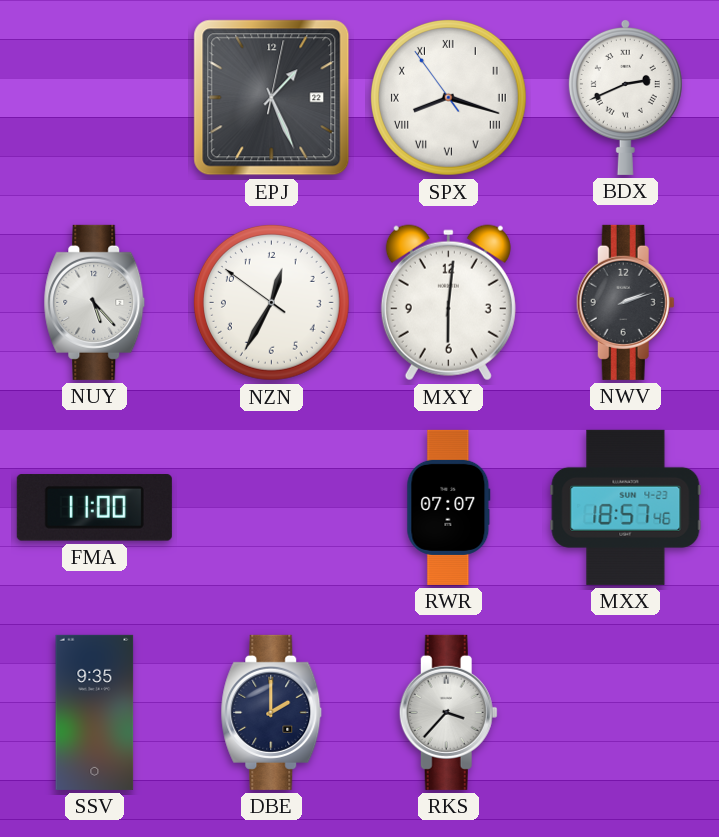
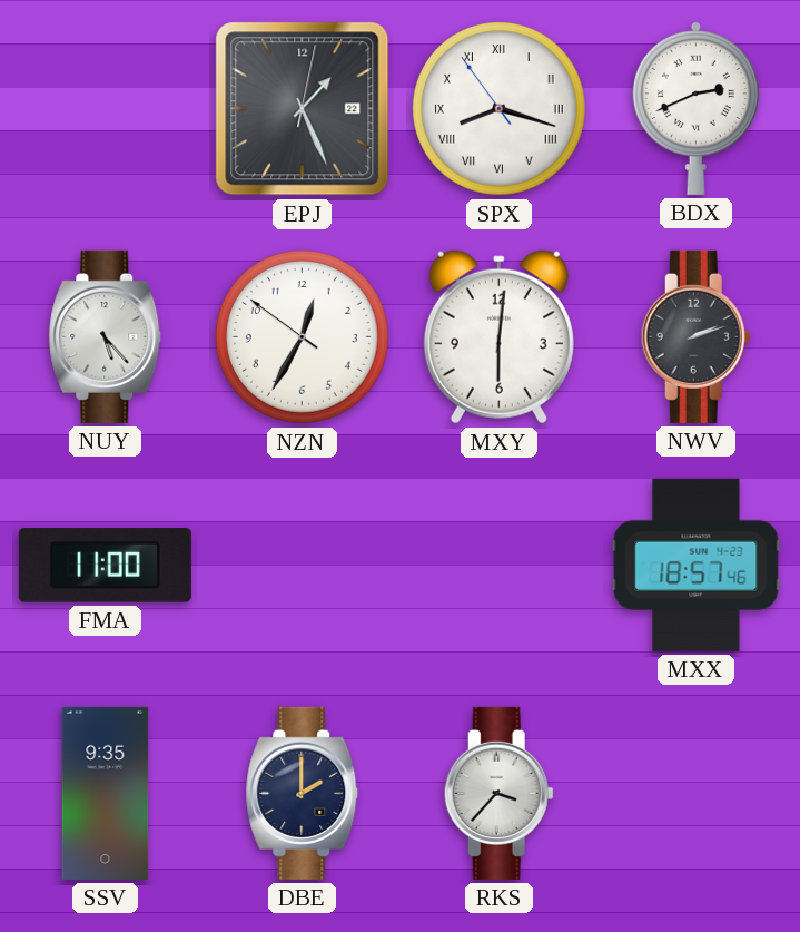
RWR: 07:07 -> none (449, 507)
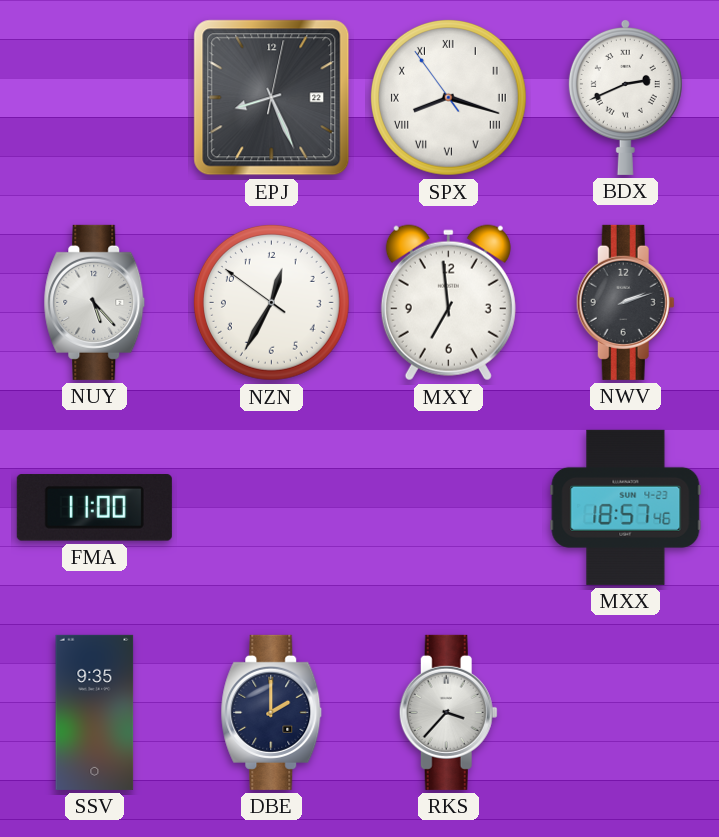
EPJ: 1:26 -> 8:26 (272, 98)
MXY: 6:01 -> 6:59 (448, 303)
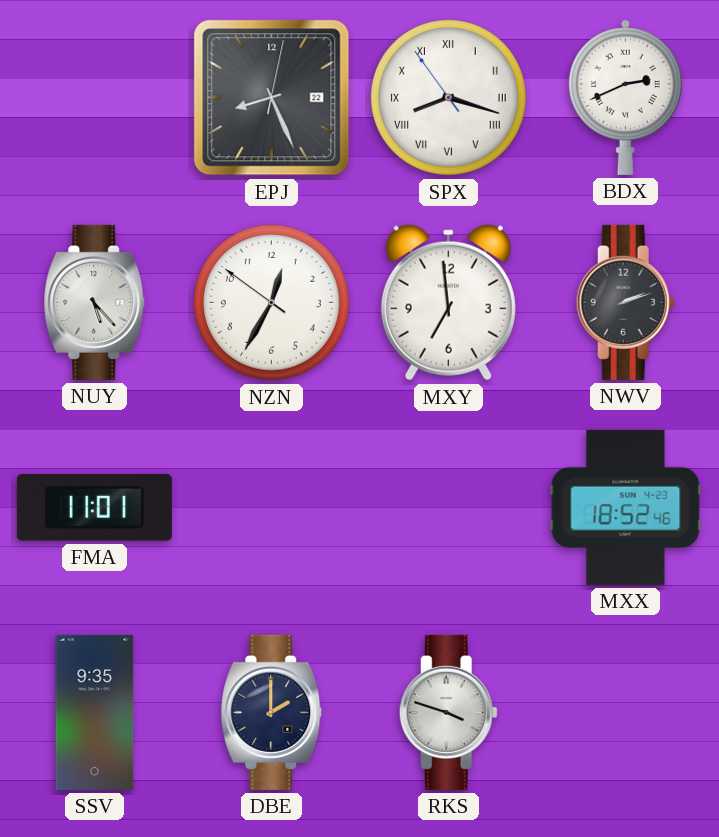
FMA: 11:00 -> 11:01 (94, 508)
MXX: 18:57 -> 18:52 (626, 507)
RKS: 3:37 -> 3:48 (448, 712)
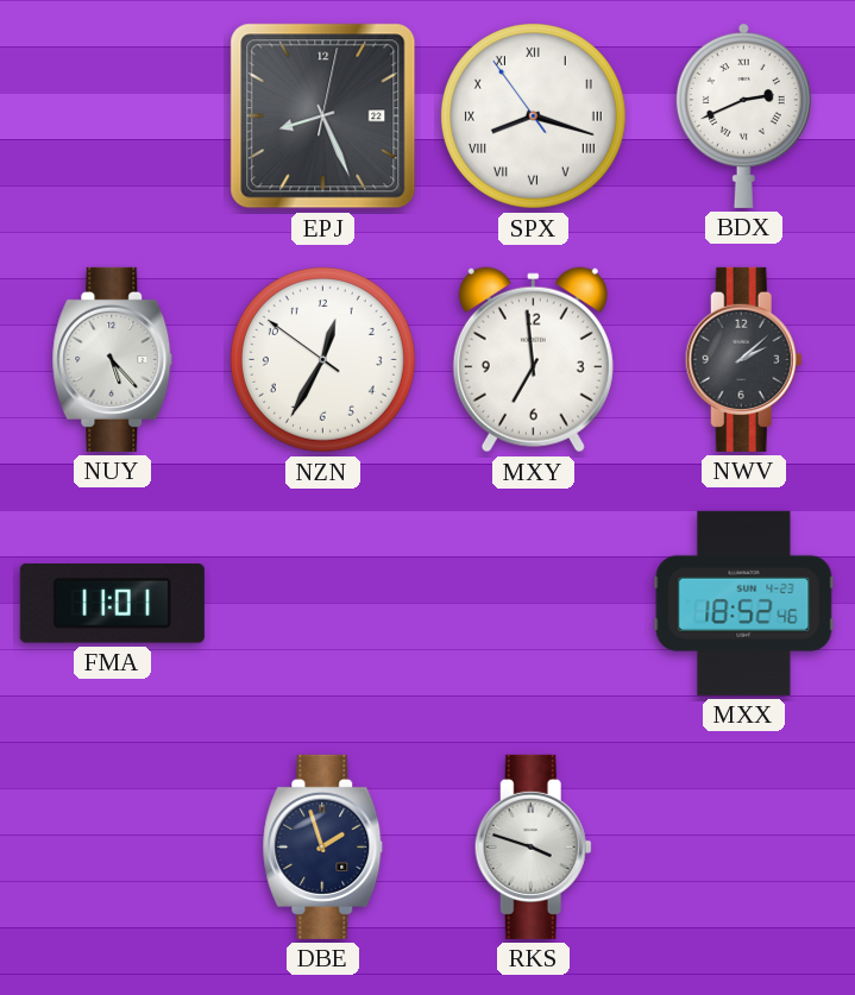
NWV: 2:12 -> 2:08 (743, 359)
SSV: 9:35 -> none (95, 712)
DBE: 2:00 -> 1:57 (323, 846)
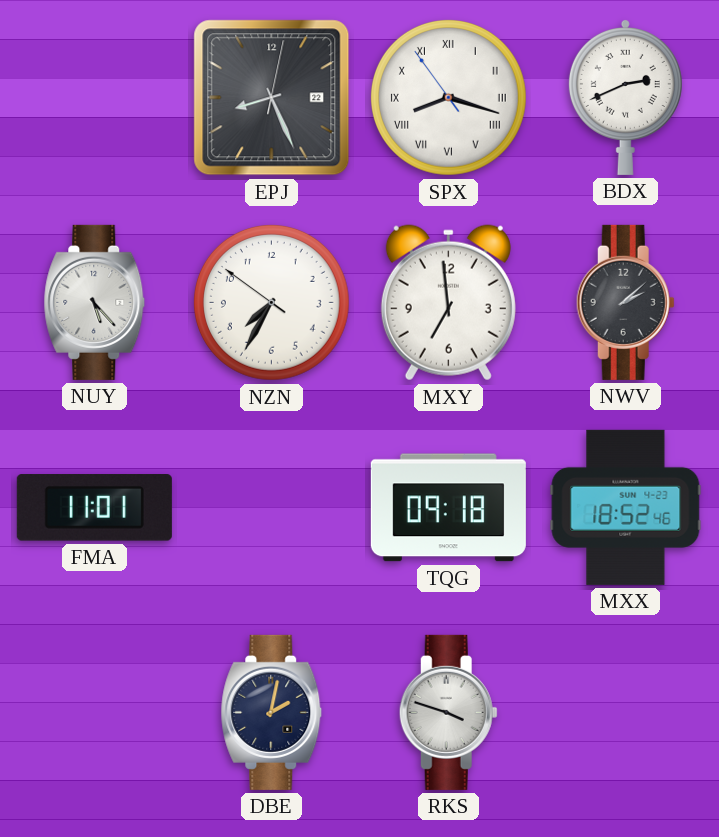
NZN: 12:34 -> 7:34 (271, 302)
TQG: none -> 09:18 (448, 508)
DBE: 1:57 -> 2:02 (272, 712)
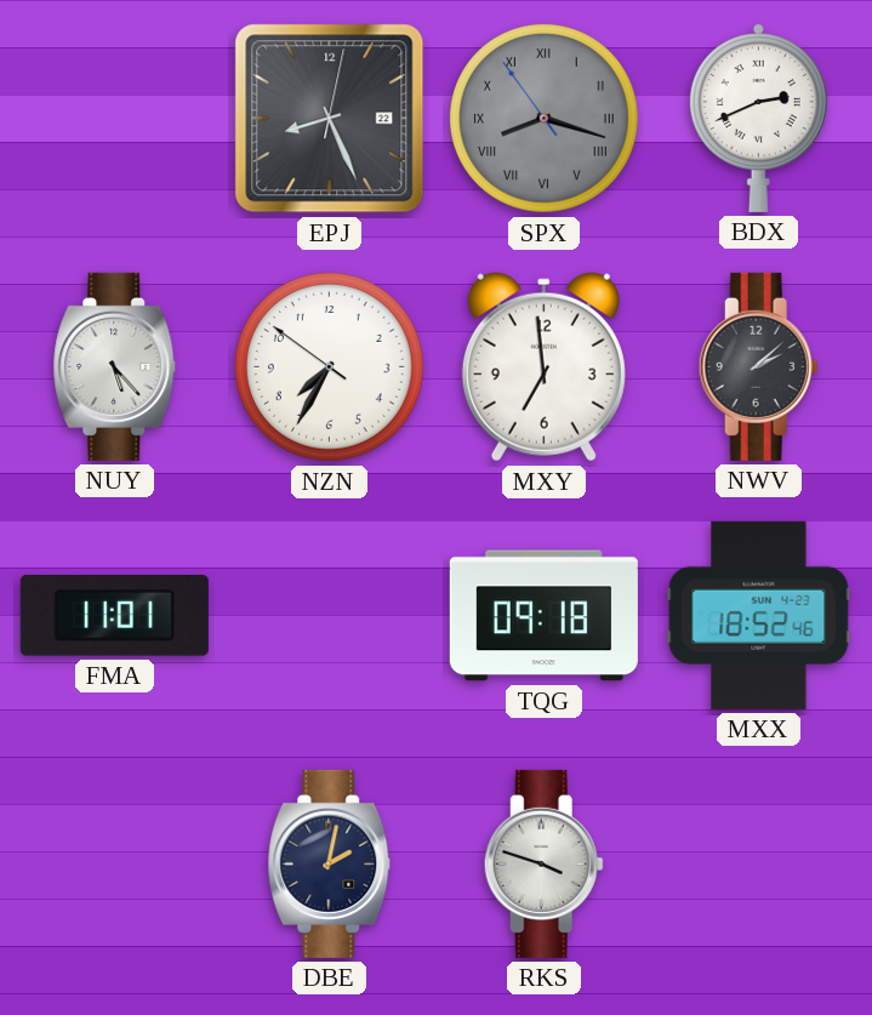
SPX dial: white -> grey (543, 118)
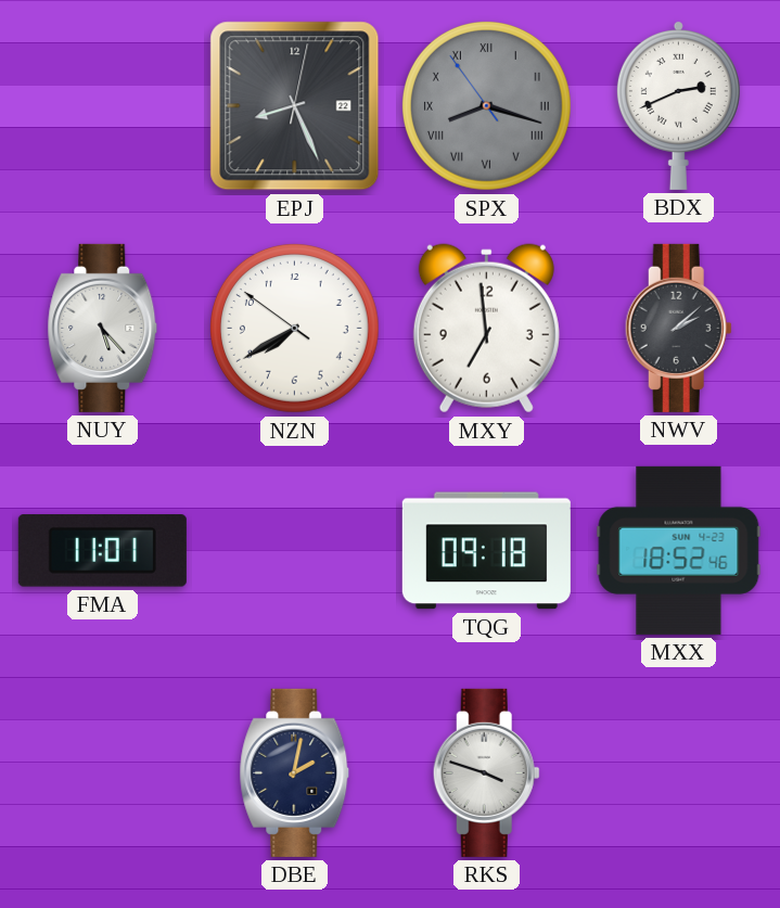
NZN: 7:34 -> 7:39 (294, 328)
